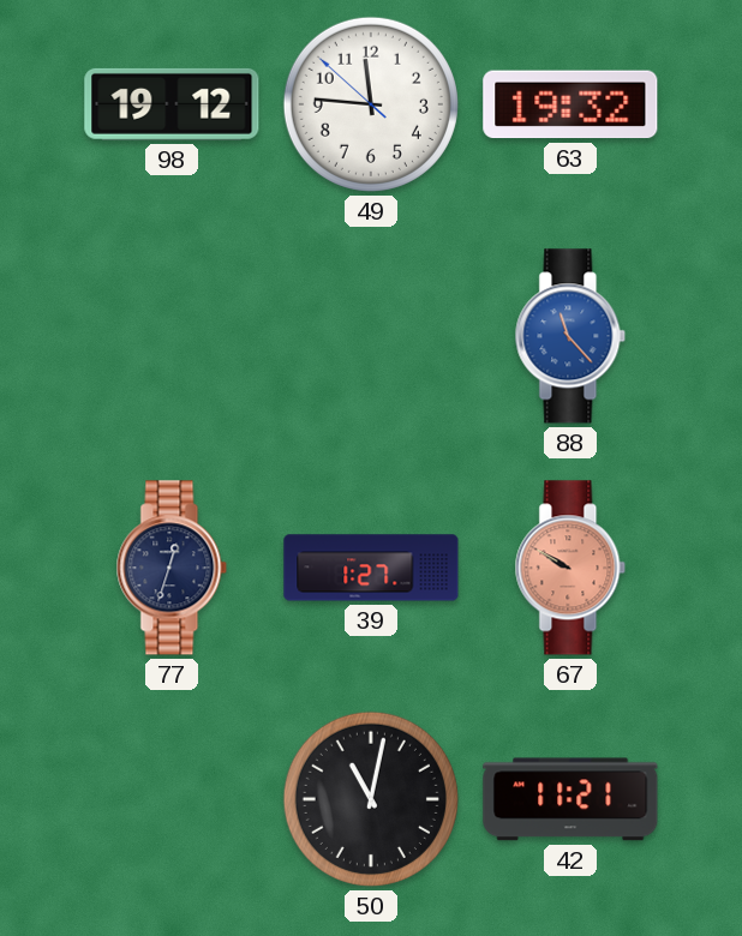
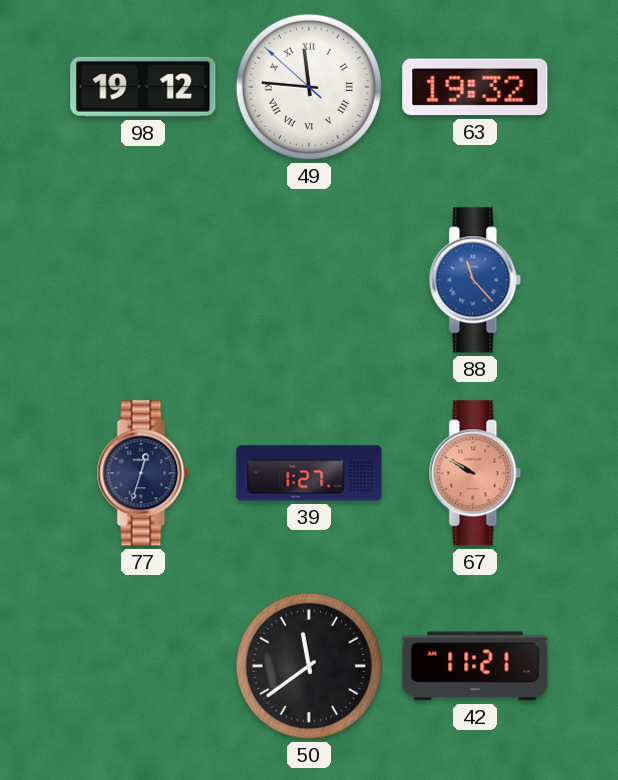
49 numerals: Arabic -> Roman (309, 87)
50: 11:02 -> 11:39 (309, 666)
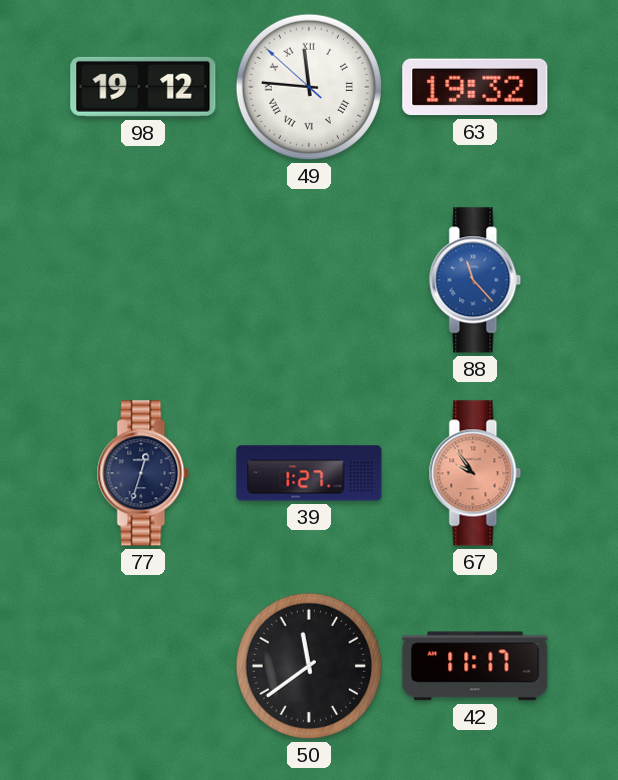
67: 9:50 -> 9:54 (475, 473)
42: 11:21 -> 11:17 (475, 666)
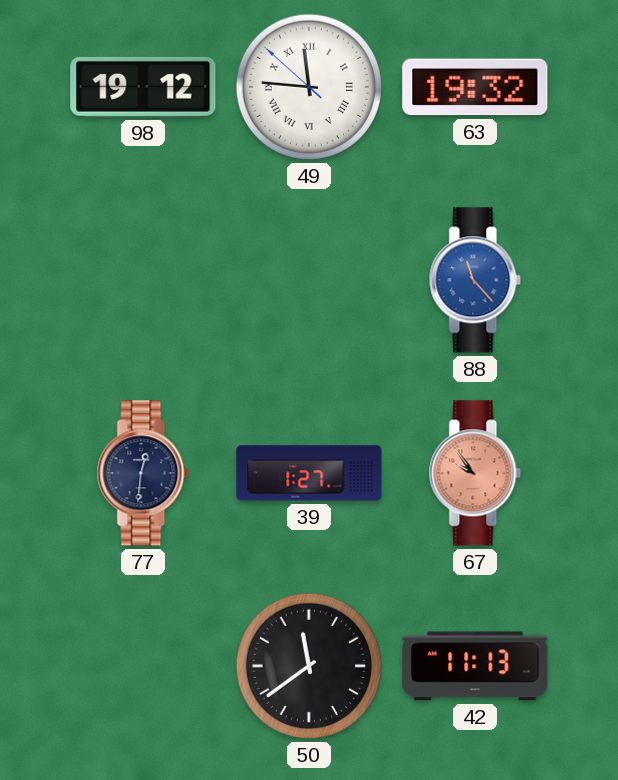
77: 12:33 -> 12:31 (143, 473)
42: 11:17 -> 11:13 (475, 666)
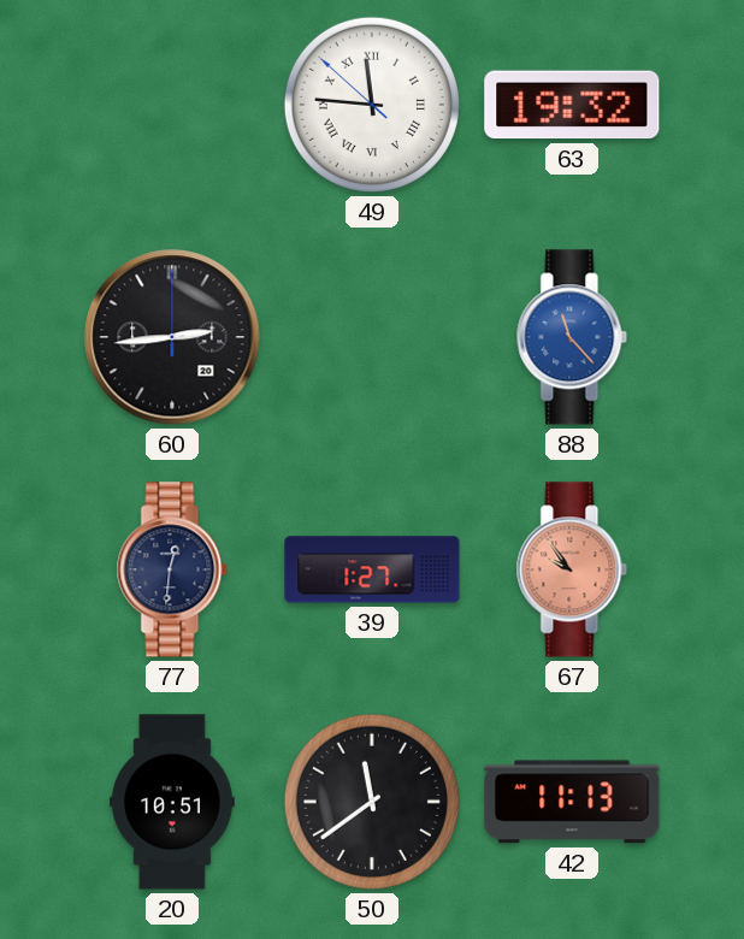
98: 19:12 -> none (143, 87)
60: none -> 2:44 (172, 337)
20: none -> 10:51 (172, 802)
